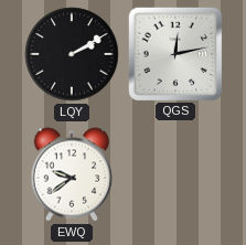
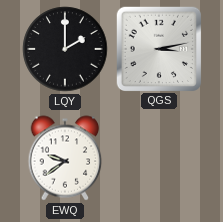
LQY: 2:10 -> 2:00 (65, 49)
QGS: 12:13 -> 3:13 (158, 48)
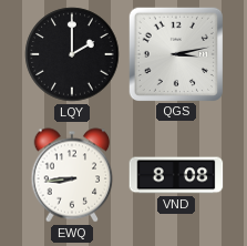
EWQ: 9:39 -> 8:44 (72, 175)
VND: none -> 8:08 (176, 175)
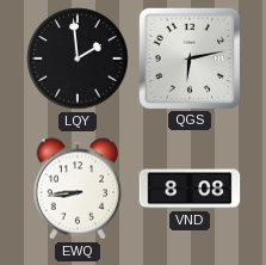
LQY: 2:00 -> 1:59 (78, 58)
QGS: 3:13 -> 6:13 (188, 57)
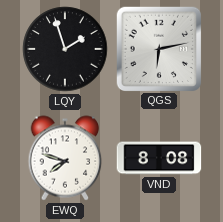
LQY: 1:59 -> 1:57 (65, 49)
EWQ: 8:44 -> 7:48 (65, 158)
